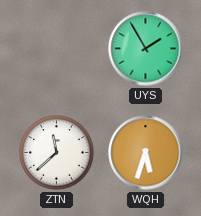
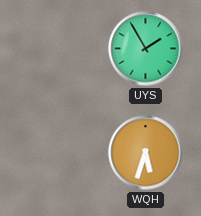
ZTN: 11:38 -> none (57, 153)
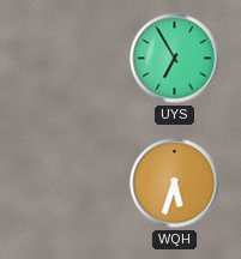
UYS: 1:55 -> 6:55 (175, 59)
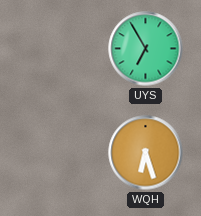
WQH: 5:33 -> 6:27 (146, 153)
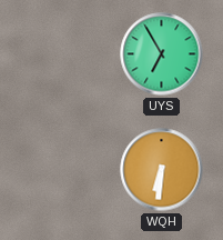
WQH: 6:27 -> 6:31 (162, 170)
